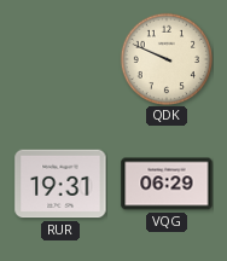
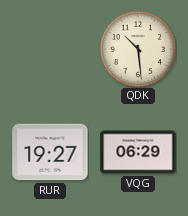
QDK: 9:49 -> 10:29 (137, 48)
RUR: 19:31 -> 19:27 (50, 152)
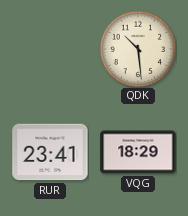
RUR: 19:27 -> 23:41 (50, 152)
VQG: 06:29 -> 18:29 (138, 152)
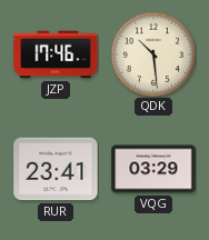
JZP: none -> 17:46 (56, 54)
VQG: 18:29 -> 03:29 (153, 169)
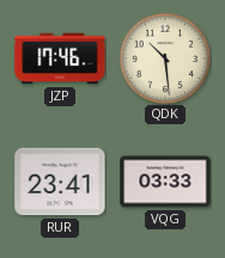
VQG: 03:29 -> 03:33 (165, 182)
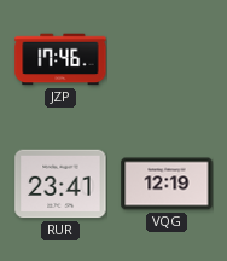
QDK: 10:29 -> none (164, 57)
VQG: 03:33 -> 12:19 (167, 184)
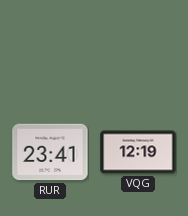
JZP: 17:46 -> none (60, 59)
